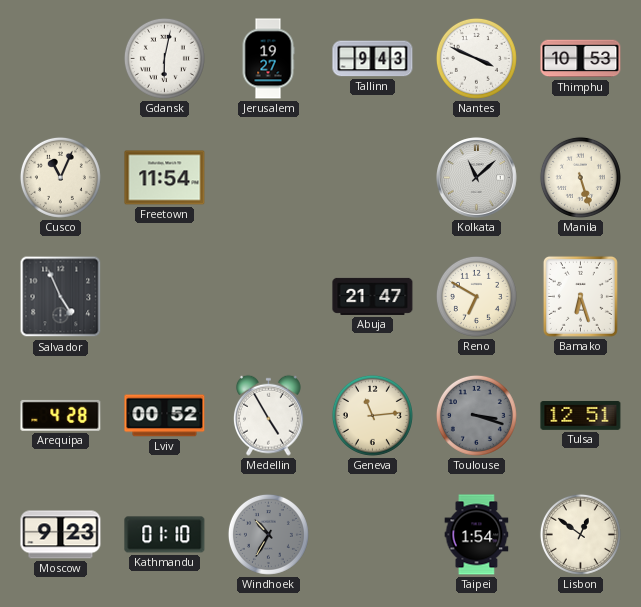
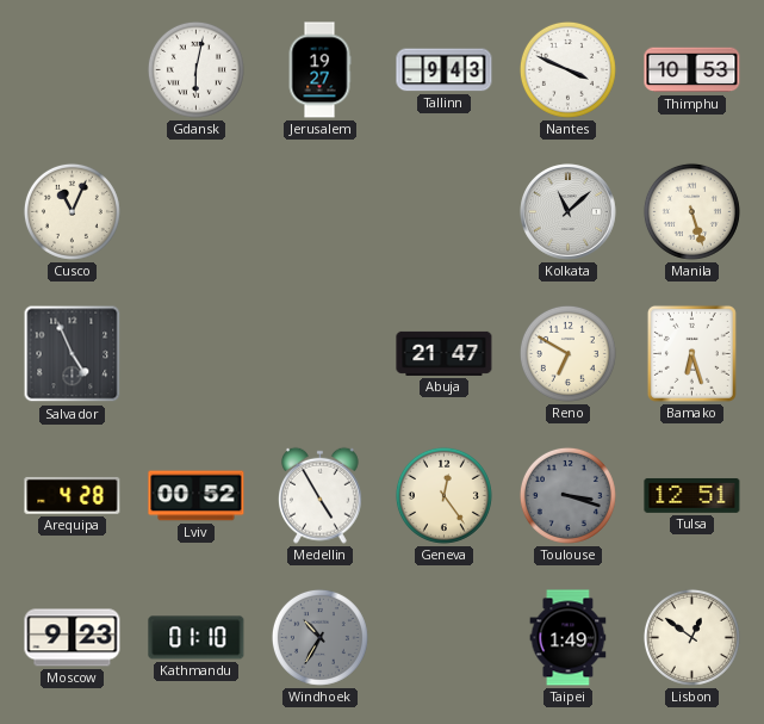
Freetown: 11:54 -> none (165, 178)
Geneva: 11:14 -> 12:24 (443, 495)
Taipei: 1:54 -> 1:49 (569, 638)
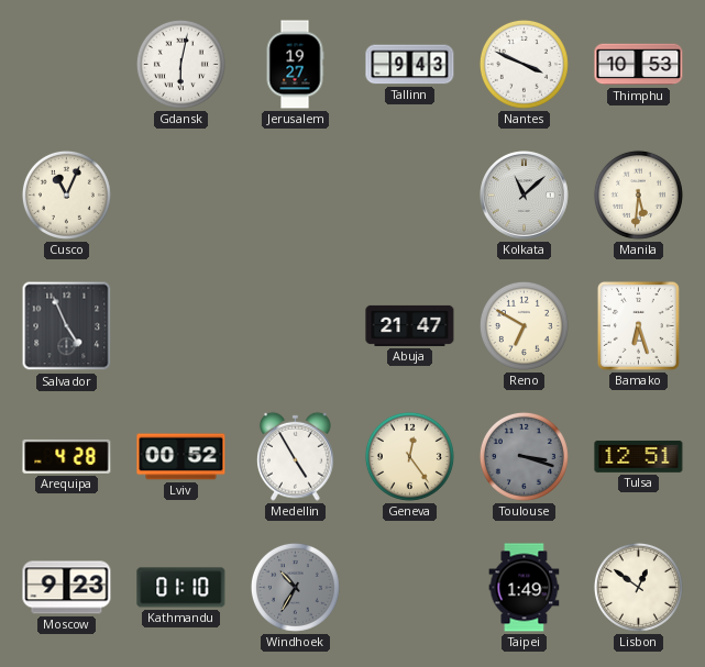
Manila: 5:27 -> 5:31 (638, 194)
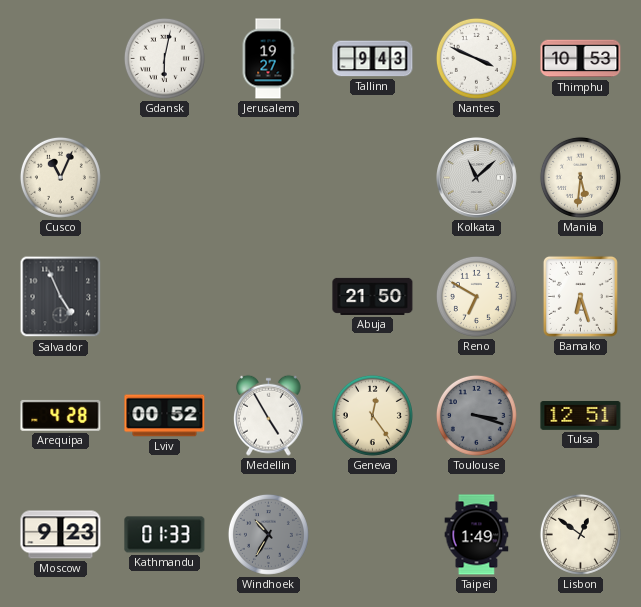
Abuja: 21:47 -> 21:50 (373, 296)
Kathmandu: 01:10 -> 01:33 (165, 535)
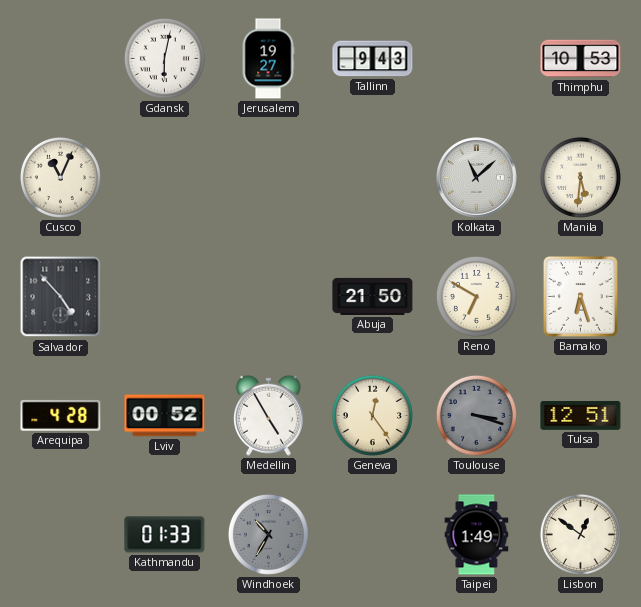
Nantes: 3:49 -> none (476, 58)
Salvador: 4:56 -> 4:53 (61, 297)
Moscow: 9:23 -> none (61, 535)
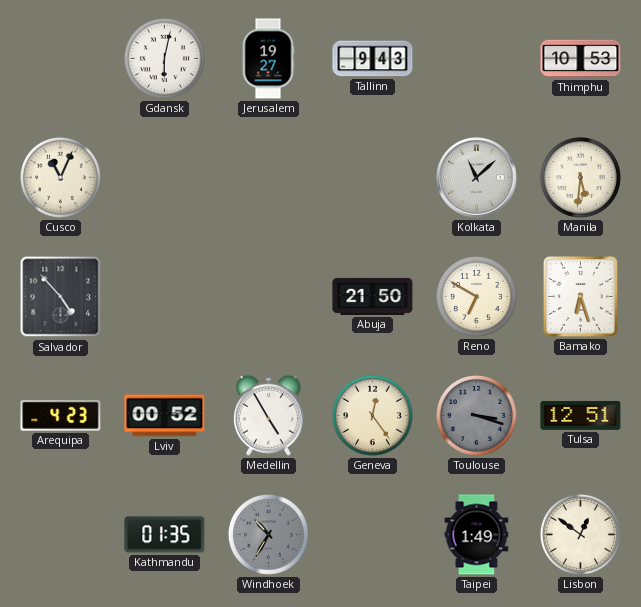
Arequipa: 4:28 -> 4:23 (61, 415)
Kathmandu: 01:33 -> 01:35 (165, 535)
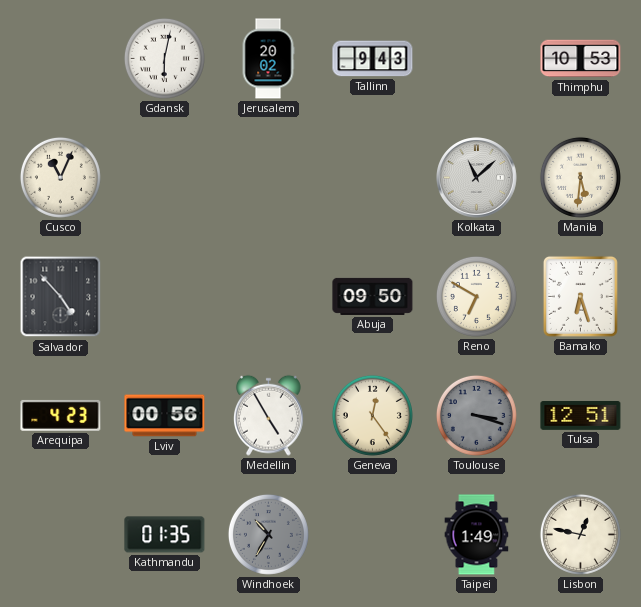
Jerusalem: 19:27 -> 20:02 (268, 59)
Abuja: 21:50 -> 09:50 (373, 296)
Lviv: 00:52 -> 00:56 (165, 416)
Lisbon: 12:51 -> 12:47 (580, 534)
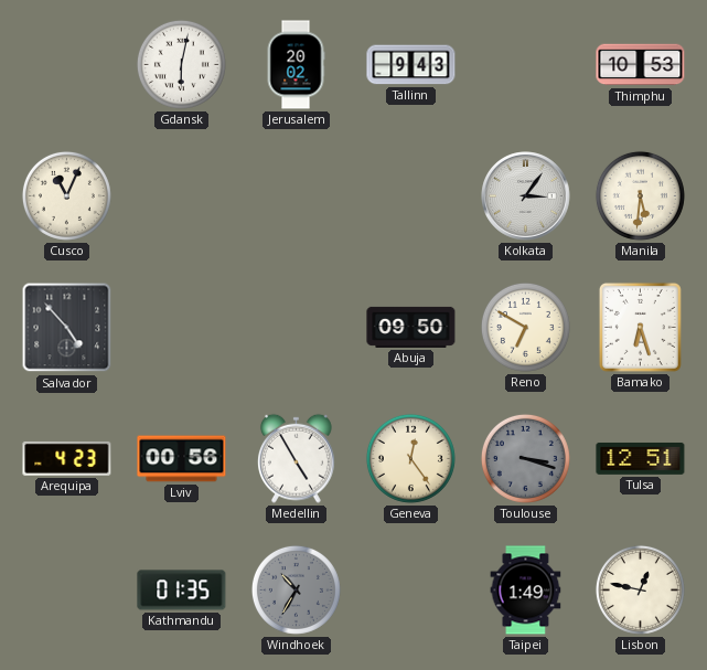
Kolkata: 11:08 -> 3:06 (526, 196)
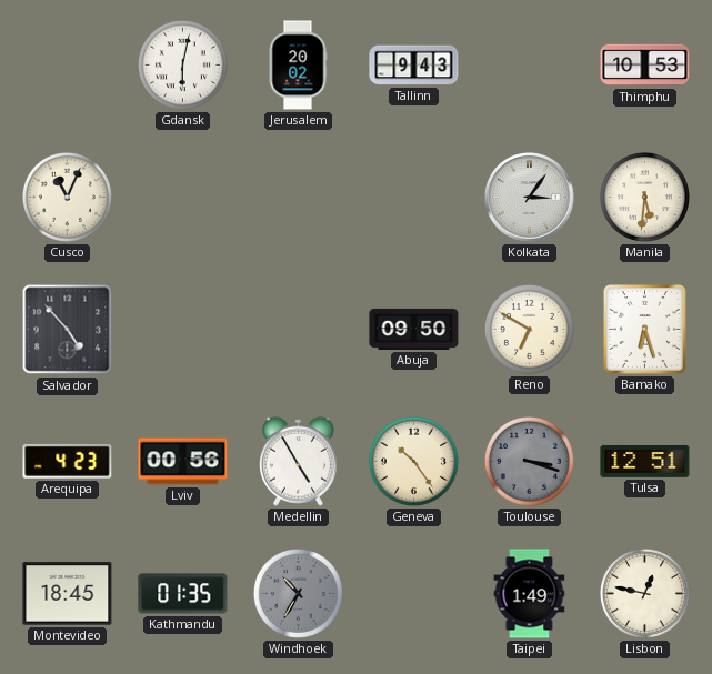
Geneva: 12:24 -> 10:24 (413, 461)
Montevideo: none -> 18:45 (68, 594)
